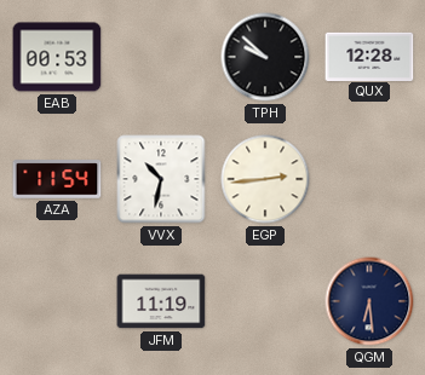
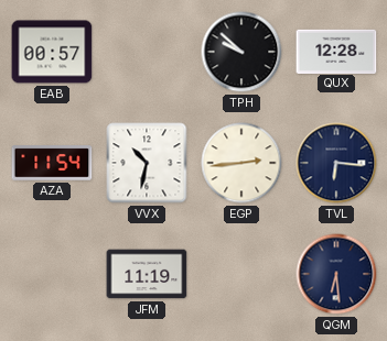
EAB: 00:53 -> 00:57 (52, 52)
TVL: none -> 6:16 (336, 163)
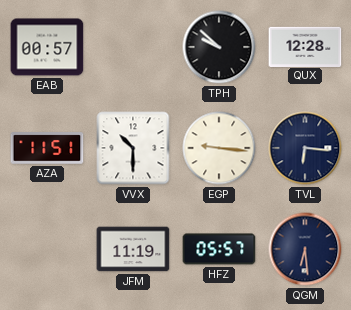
AZA: 11:54 -> 11:51 (47, 148)
VVX: 10:32 -> 10:30 (133, 148)
EGP: 2:44 -> 9:16 (219, 148)
HFZ: none -> 05:57 (219, 249)
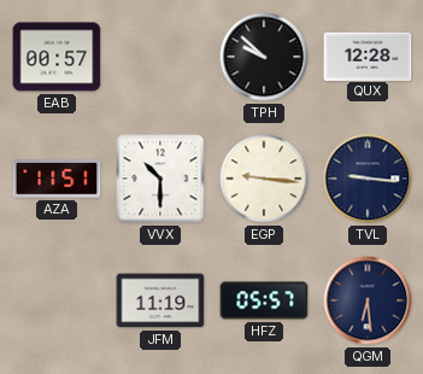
TVL: 6:16 -> 9:16 (368, 179)
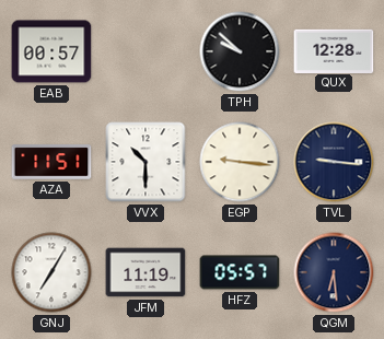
GNJ: none -> 7:05 (51, 272)
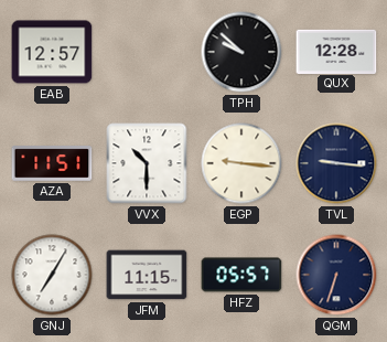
EAB: 00:57 -> 12:57 (52, 52)
JFM: 11:19 -> 11:15 (147, 275)
QGM: 6:29 -> 6:33 (336, 275)
